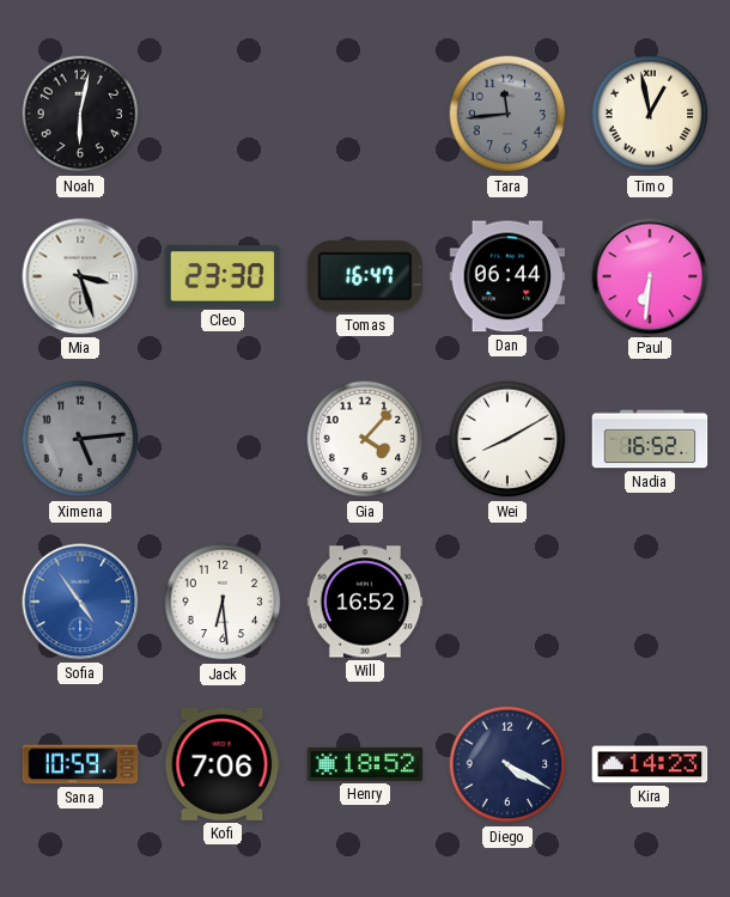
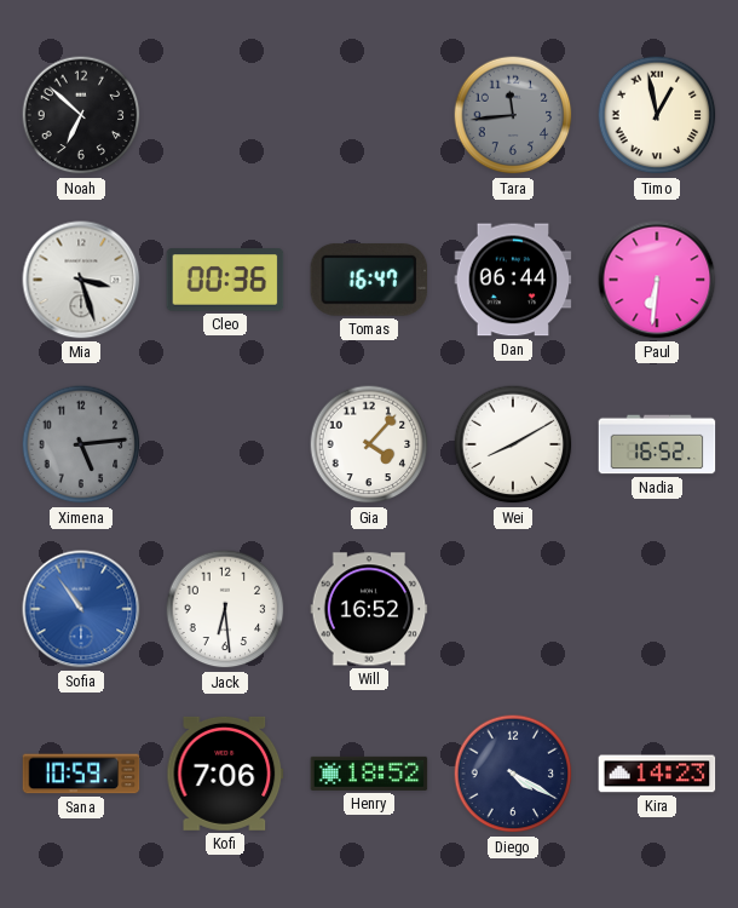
Noah: 6:02 -> 6:52 (81, 115)
Cleo: 23:30 -> 00:36 (225, 280)
Sofia: 4:54 -> 10:54 (81, 609)
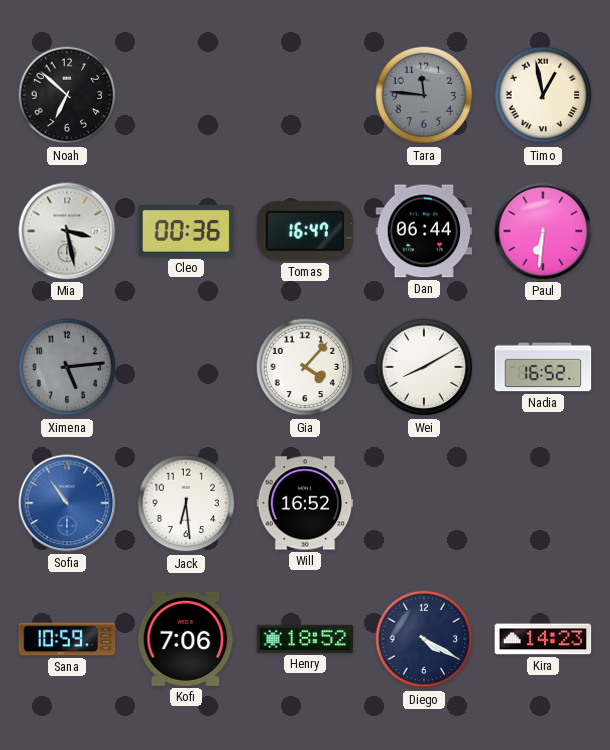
Tara: 11:44 -> 11:46 (424, 95)
Mia: 3:27 -> 3:28 (67, 231)
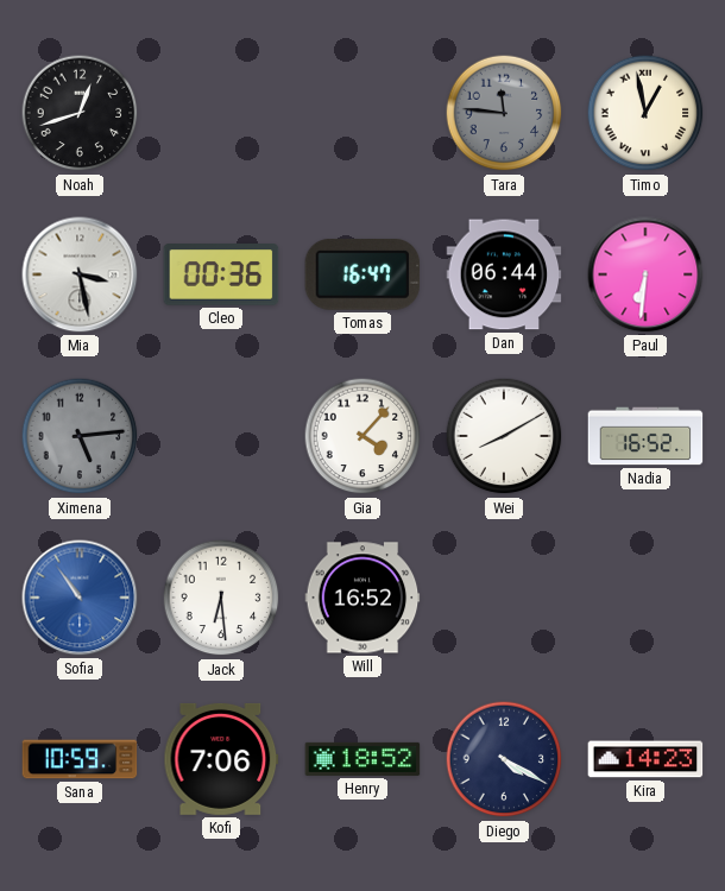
Noah: 6:52 -> 12:42 (80, 113)
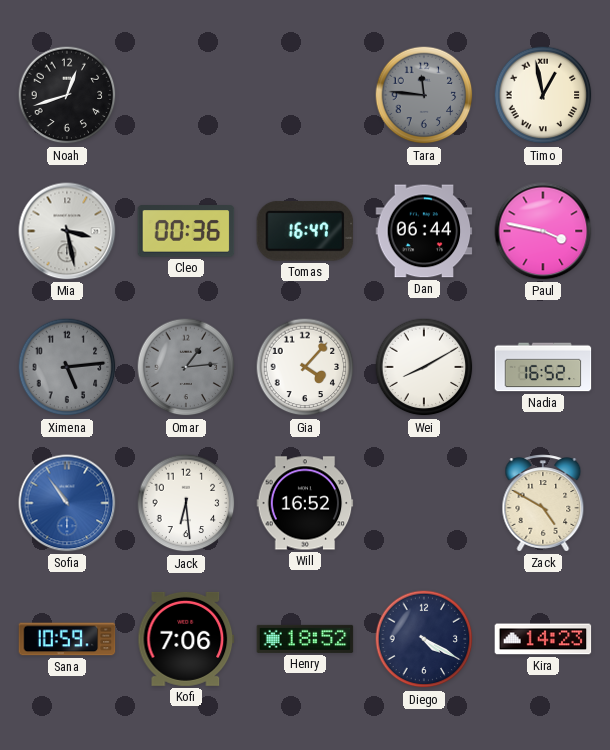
Paul: 6:31 -> 3:47 (543, 231)
Omar: none -> 1:14 (186, 367)
Zack: none -> 4:50 (543, 503)
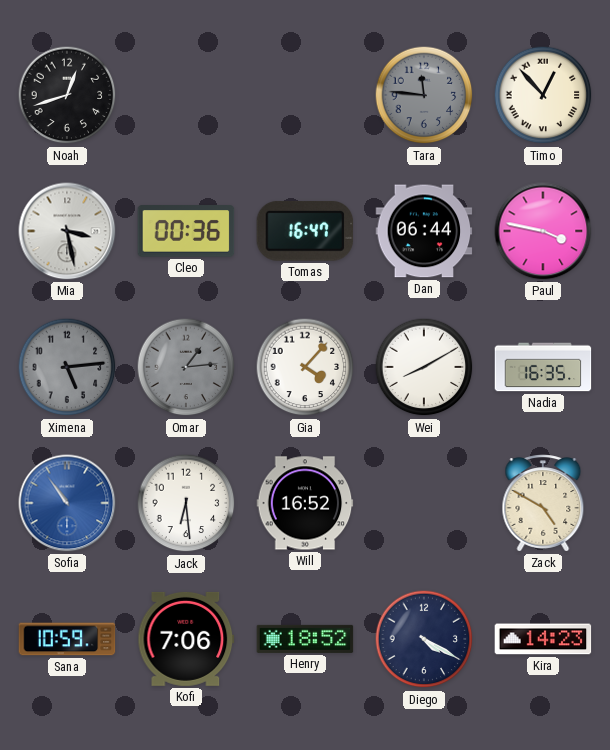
Timo: 12:58 -> 12:53 (543, 95)
Nadia: 16:52 -> 16:35 (543, 367)
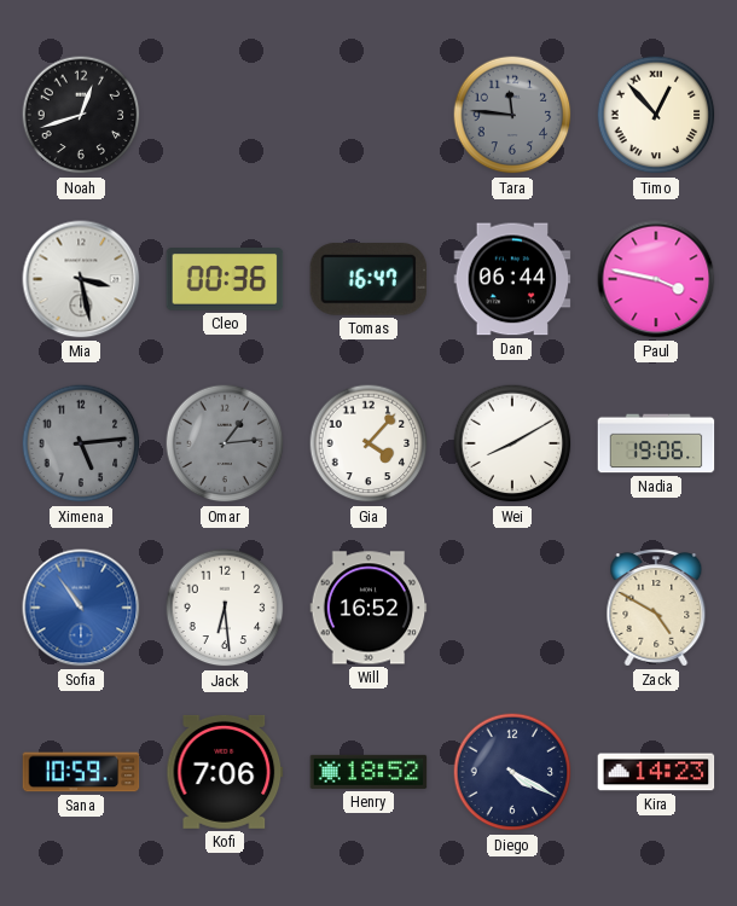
Nadia: 16:35 -> 19:06 (656, 443)
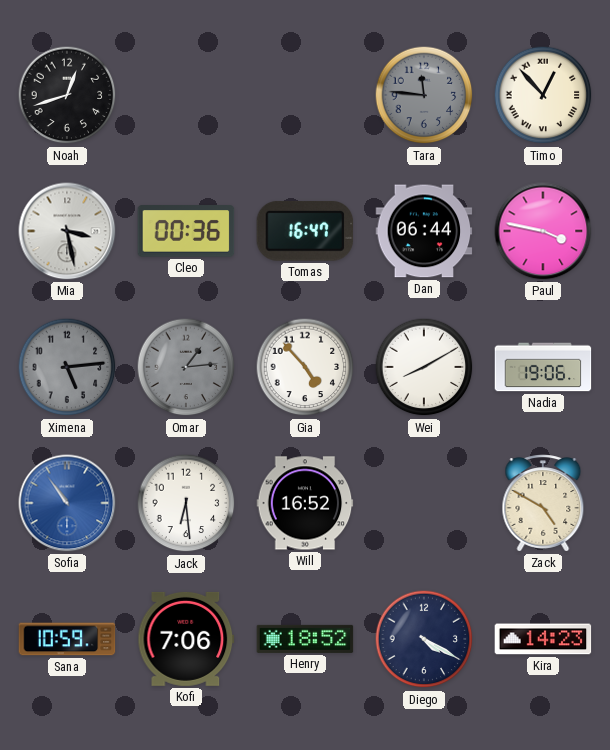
Gia: 4:07 -> 4:53 (305, 367)
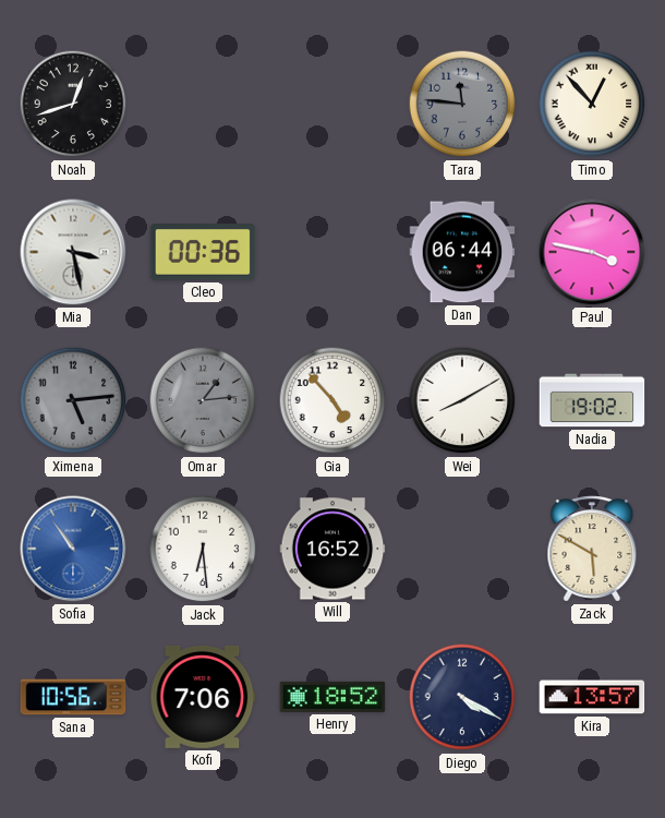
Tomas: 16:47 -> none (305, 231)
Nadia: 19:06 -> 19:02 (592, 400)
Zack: 4:50 -> 5:50 (592, 549)
Sana: 10:59 -> 10:56 (73, 697)
Kira: 14:23 -> 13:57 (592, 697)
